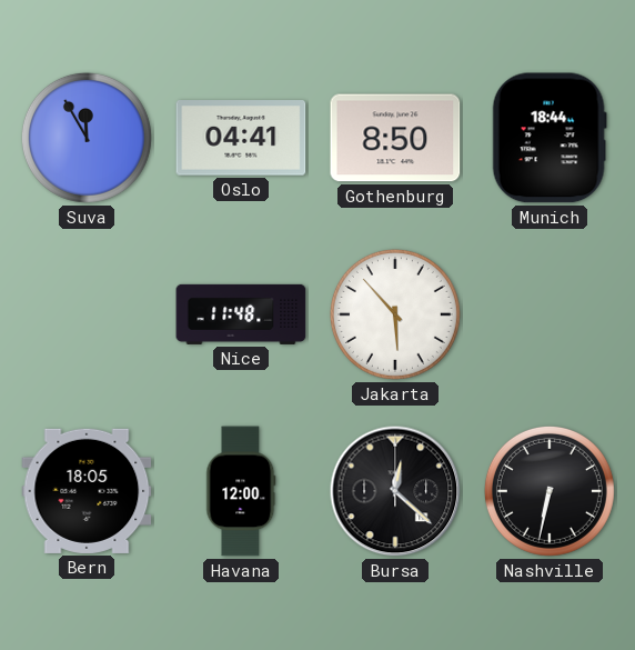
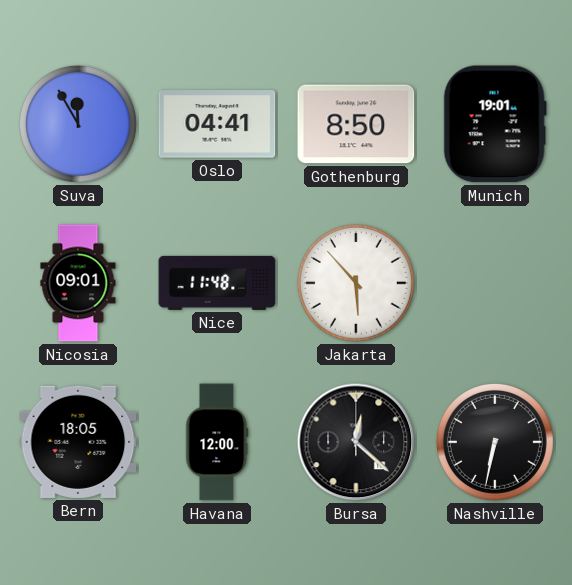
Munich: 18:44 -> 19:01 (495, 124)
Nicosia: none -> 09:01 (78, 283)
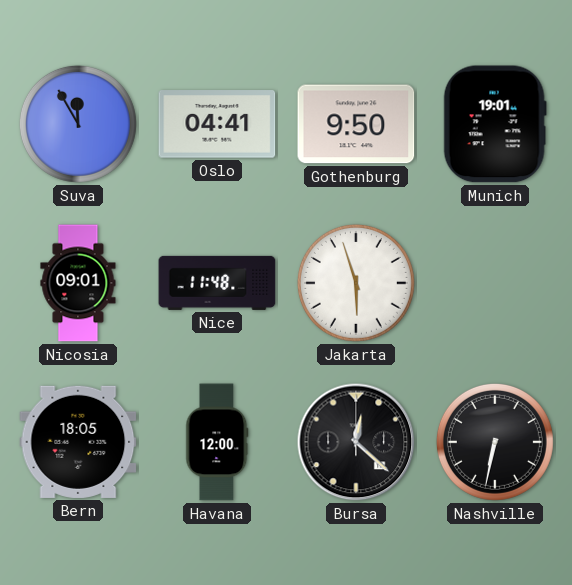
Gothenburg: 8:50 -> 9:50 (356, 124)
Jakarta: 5:53 -> 5:57 (356, 283)
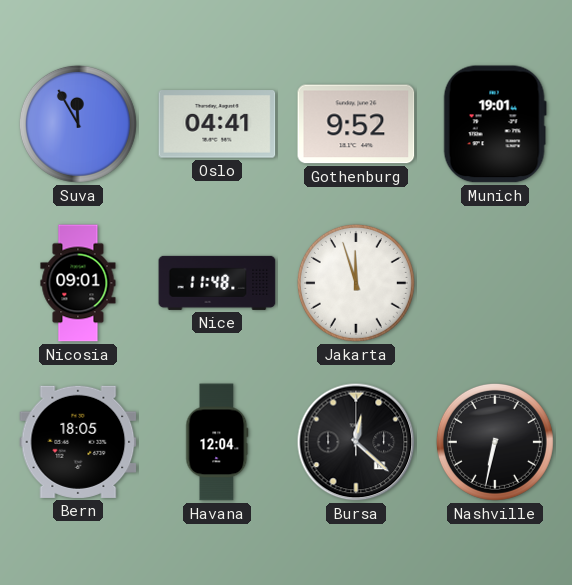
Gothenburg: 9:50 -> 9:52 (356, 124)
Jakarta: 5:57 -> 11:57 (356, 283)
Havana: 12:00 -> 12:04 (217, 442)
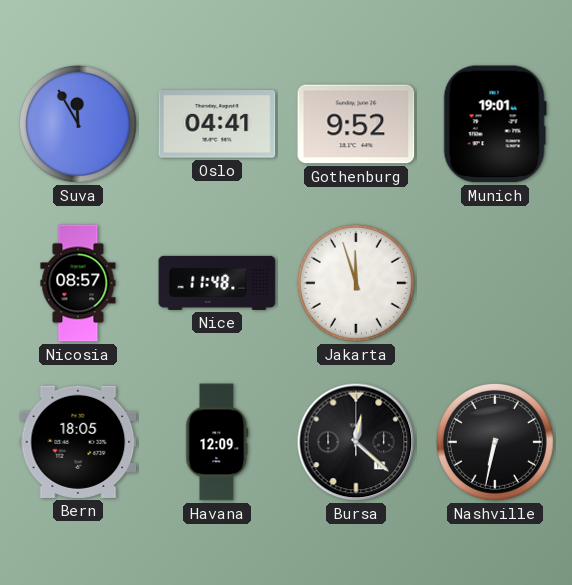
Nicosia: 09:01 -> 08:57 (78, 283)
Havana: 12:04 -> 12:09 (217, 442)
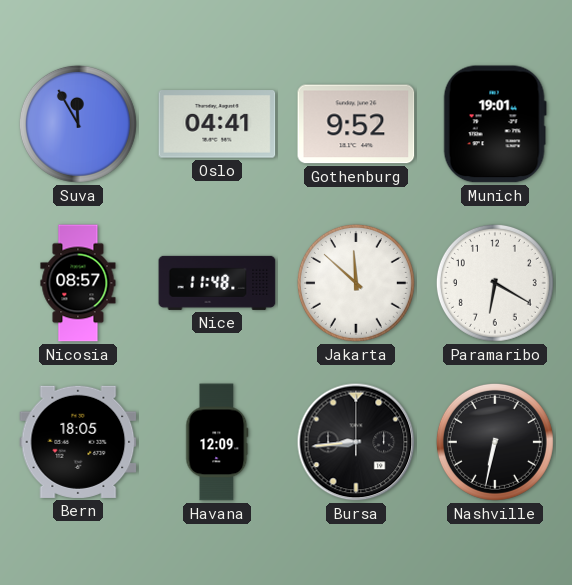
Jakarta: 11:57 -> 11:52 (356, 283)
Paramaribo: none -> 6:20 (495, 283)
Bursa: 12:22 -> 8:44 (356, 442)
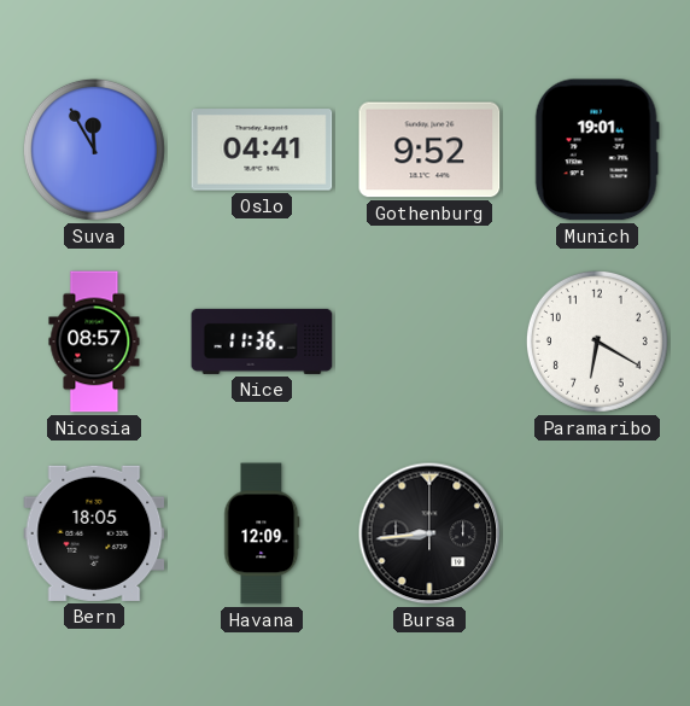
Nice: 11:48 -> 11:36 (262, 342)
Jakarta: 11:52 -> none (356, 283)
Nashville: 6:32 -> none (495, 442)
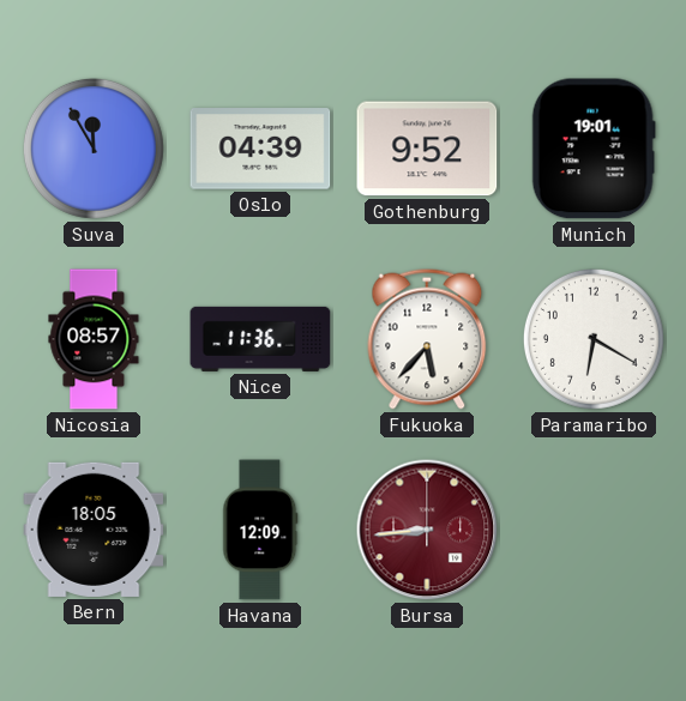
Oslo: 04:41 -> 04:39 (260, 149)
Fukuoka: none -> 5:37 (427, 339)
Bursa dial: black -> burgundy (427, 530)
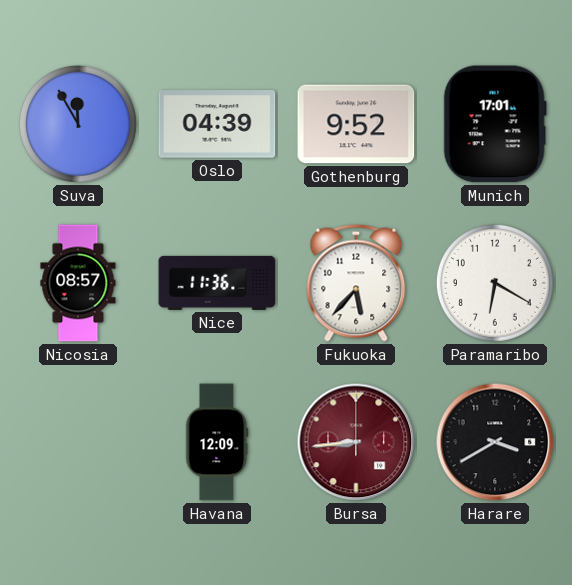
Munich: 19:01 -> 17:01 (495, 124)
Bern: 18:05 -> none (94, 530)
Harare: none -> 3:40 (495, 442)
